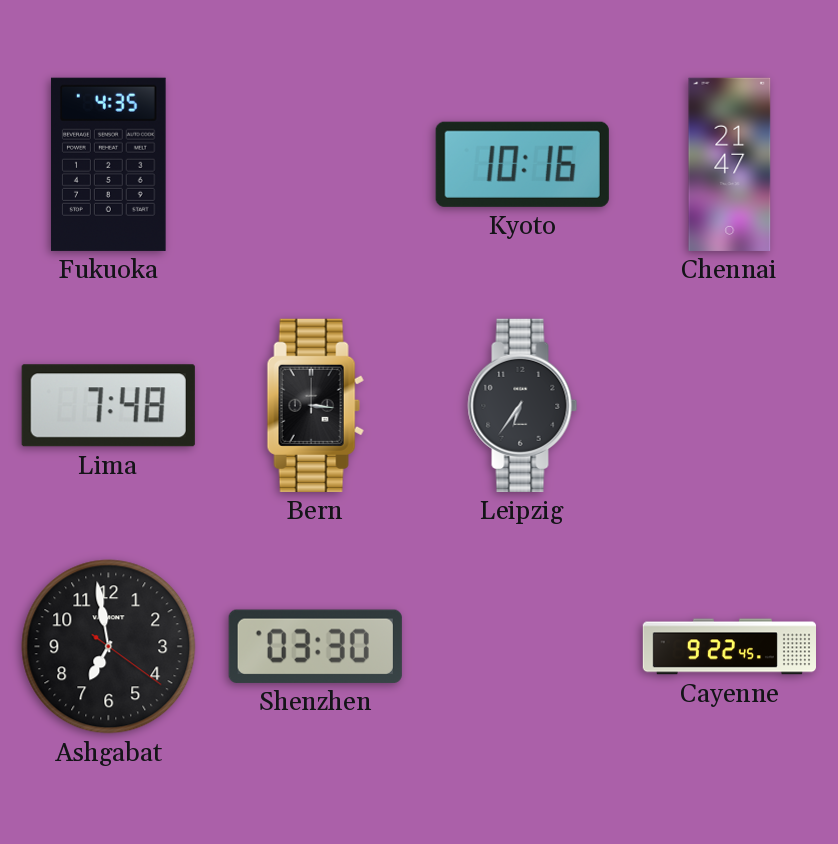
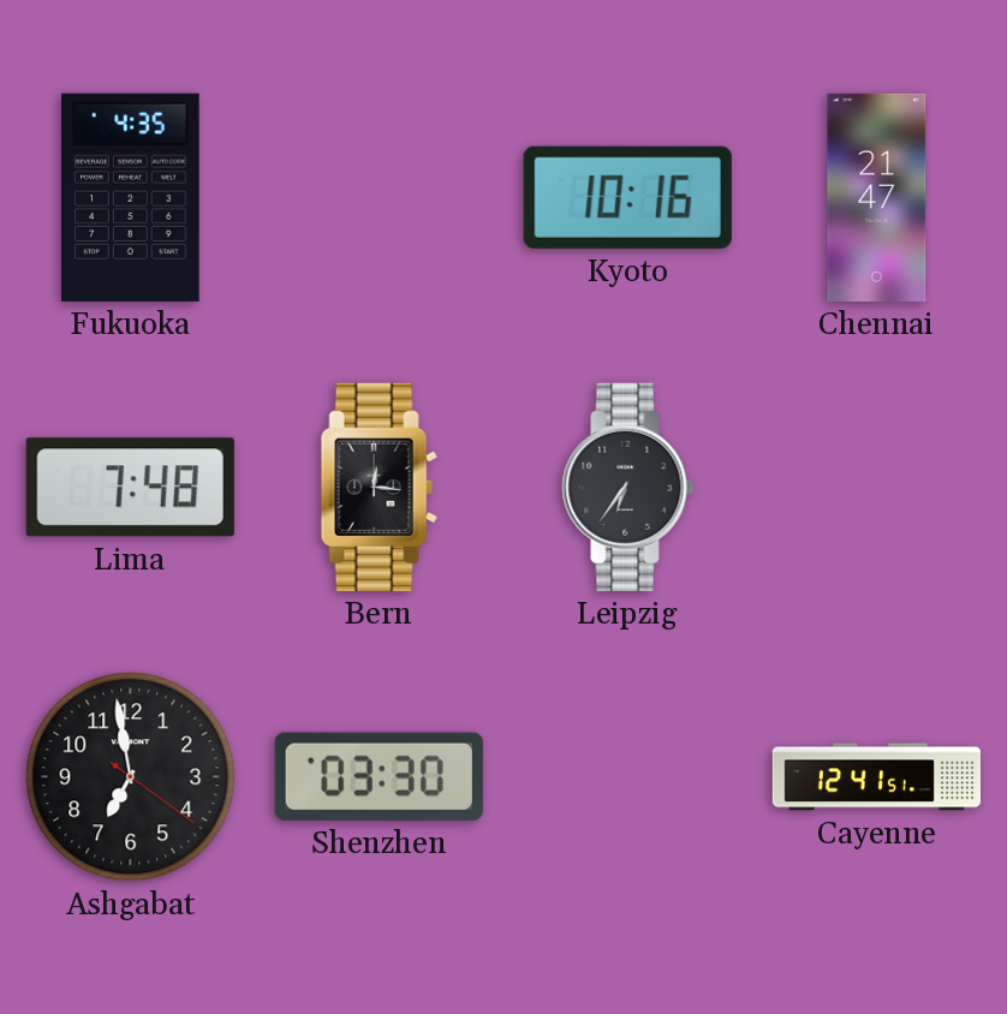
Bern: 3:16 -> 12:16 (379, 487)
Cayenne: 9:22 -> 12:41 (876, 777)
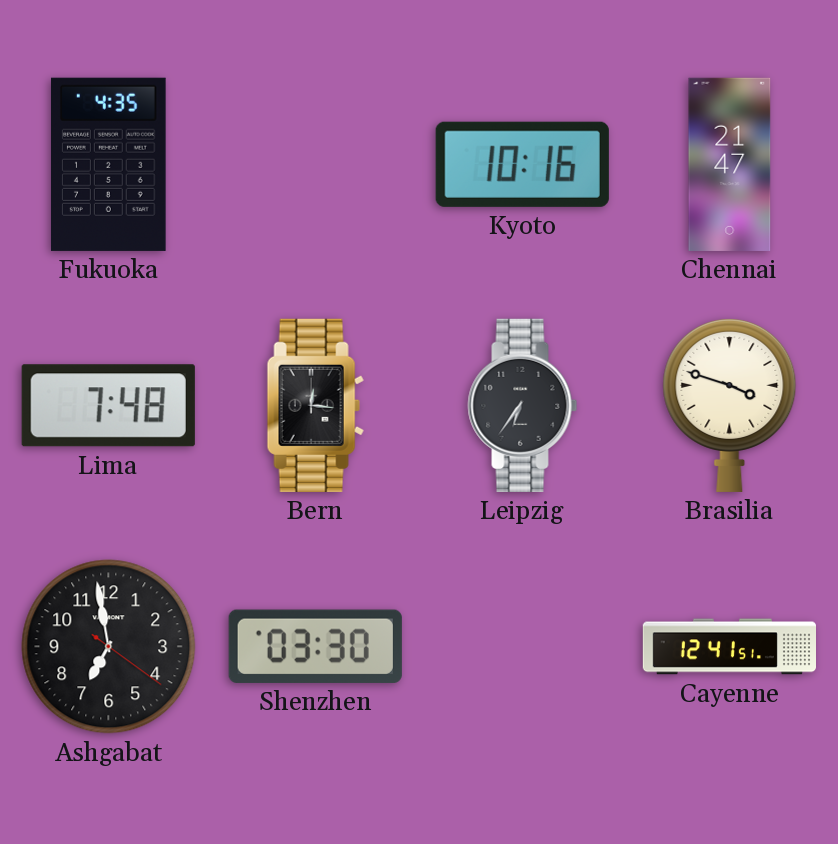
Brasilia: none -> 3:48 (730, 405)
